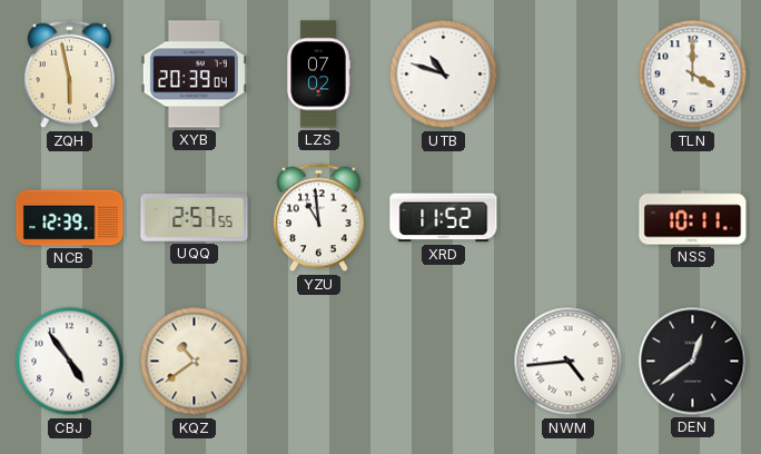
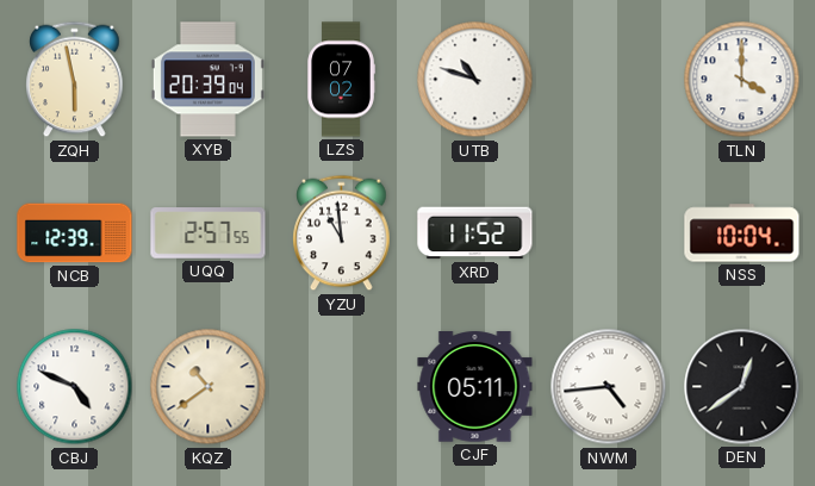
NSS: 10:11 -> 10:04 (742, 233)
CBJ: 4:54 -> 4:49 (75, 387)
CJF: none -> 05:11 (475, 387)
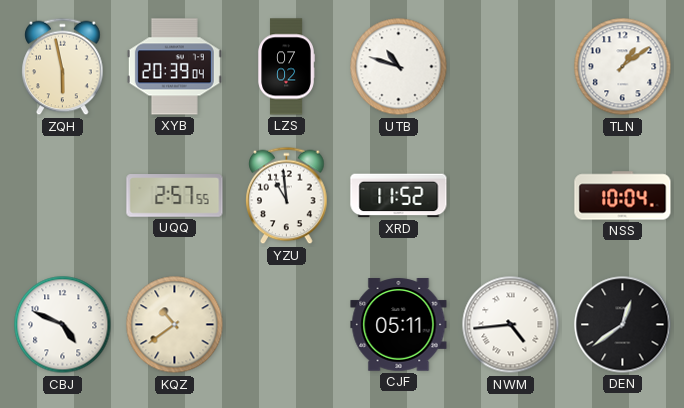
TLN: 4:00 -> 1:09 (623, 67)
NCB: 12:39 -> none (75, 233)
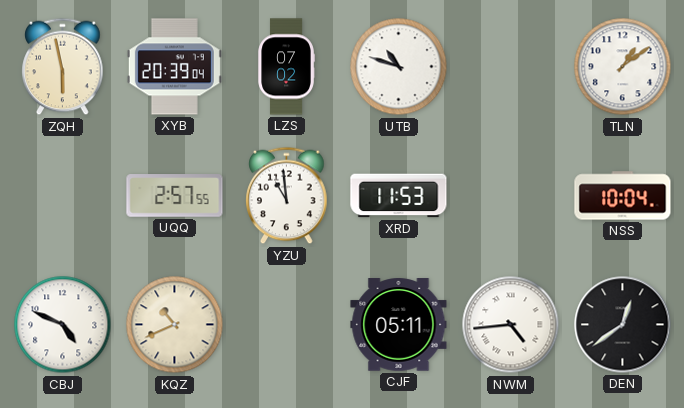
XRD: 11:52 -> 11:53 (399, 196)
KQZ: 10:39 -> 10:41 (175, 325)
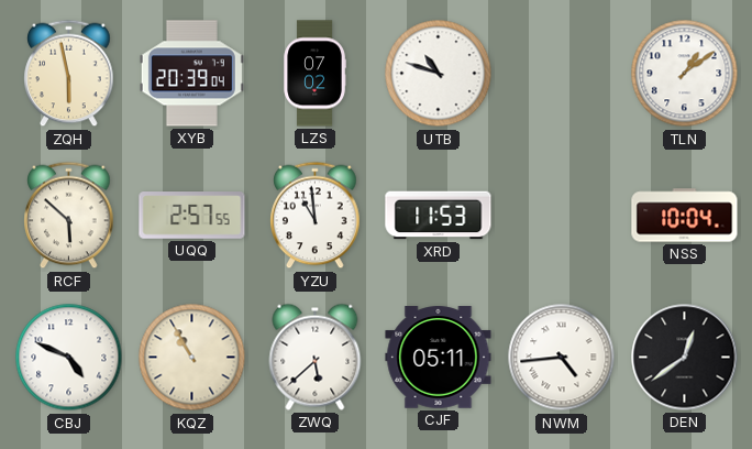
RCF: none -> 5:52 (69, 216)
KQZ: 10:41 -> 10:55 (192, 358)
ZWQ: none -> 5:38 (316, 357)
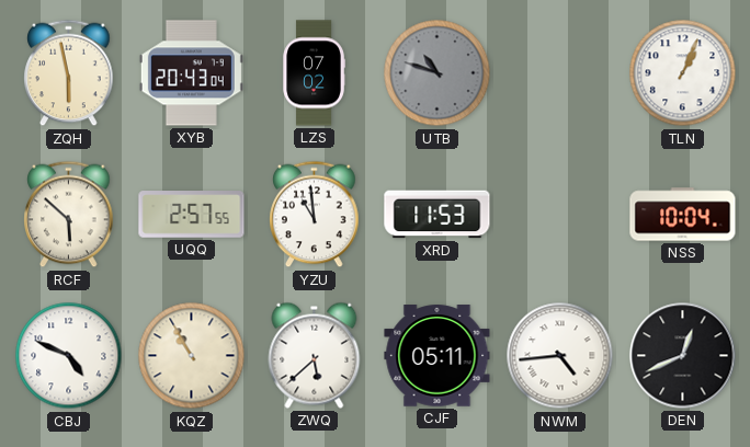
XYB: 20:39 -> 20:43 (191, 73)
UTB dial: white -> grey (438, 73)
TLN: 1:09 -> 1:04 (683, 73)
DEN: 12:39 -> 12:41 (683, 356)
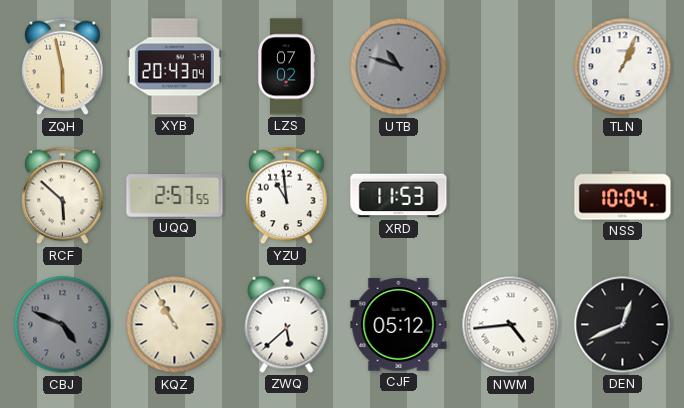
CBJ dial: white -> grey (63, 325)
CJF: 05:11 -> 05:12 (399, 325)
